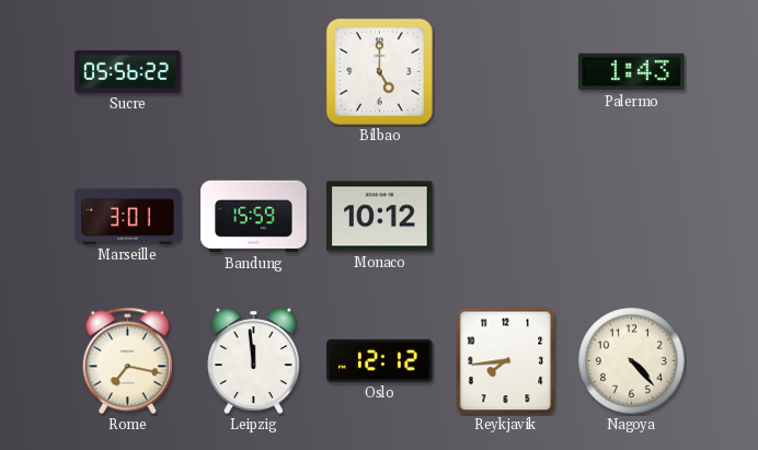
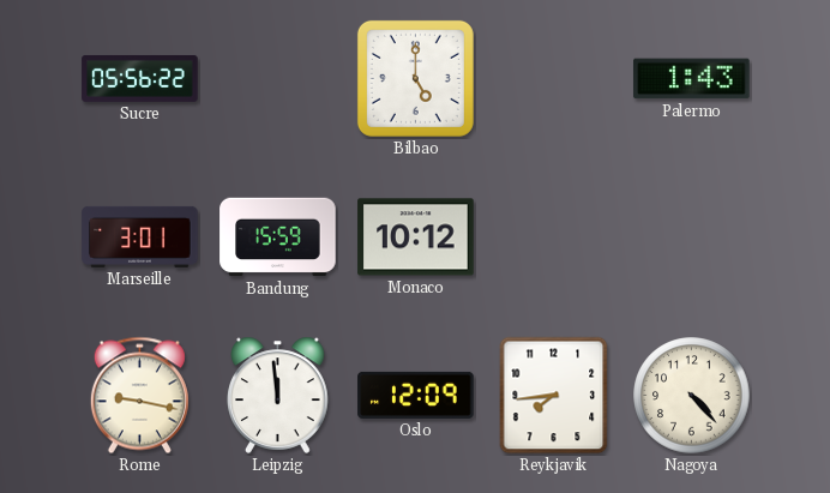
Rome: 7:17 -> 9:17 (139, 396)
Oslo: 12:12 -> 12:09 (416, 395)
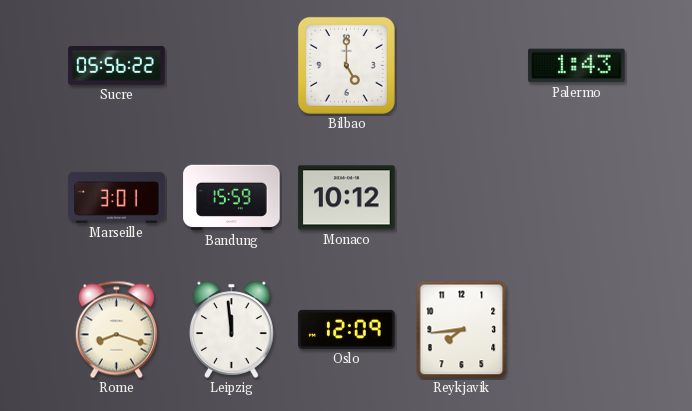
Rome: 9:17 -> 8:18 (116, 330)
Nagoya: 4:23 -> none (692, 396)
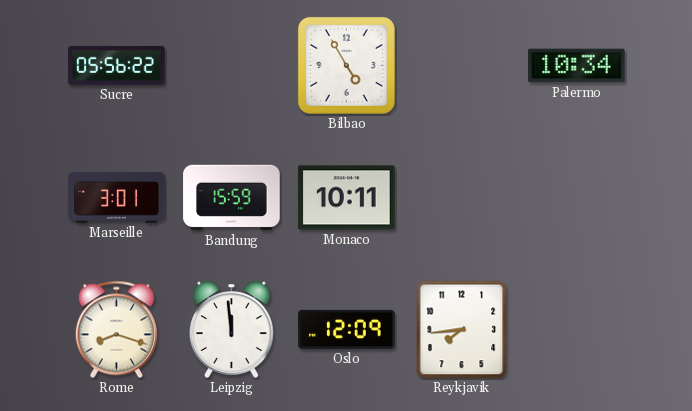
Bilbao: 5:00 -> 4:55 (346, 65)
Palermo: 1:43 -> 10:34 (577, 66)
Monaco: 10:12 -> 10:11 (347, 198)
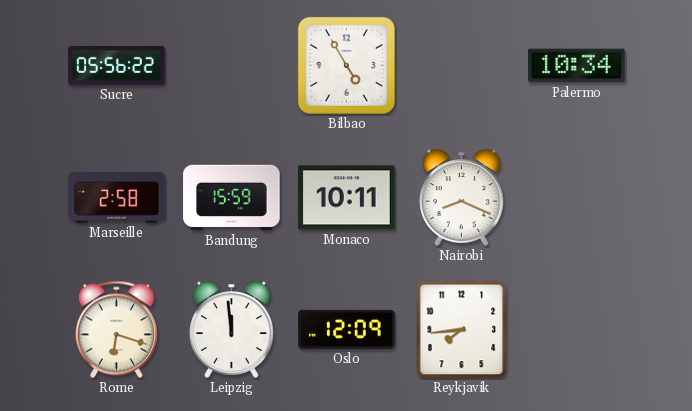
Marseille: 3:01 -> 2:58 (117, 197)
Nairobi: none -> 8:19 (462, 197)
Rome: 8:18 -> 6:18 (116, 330)
